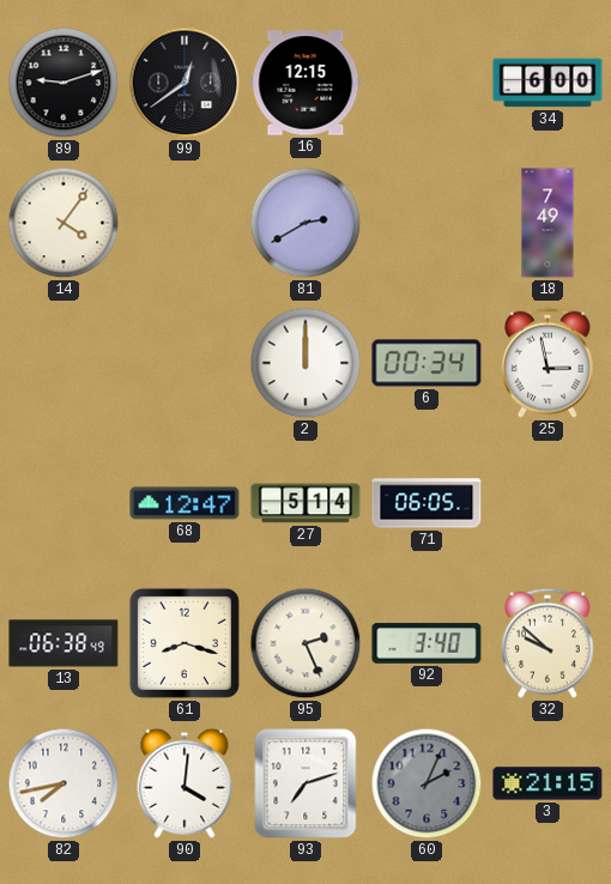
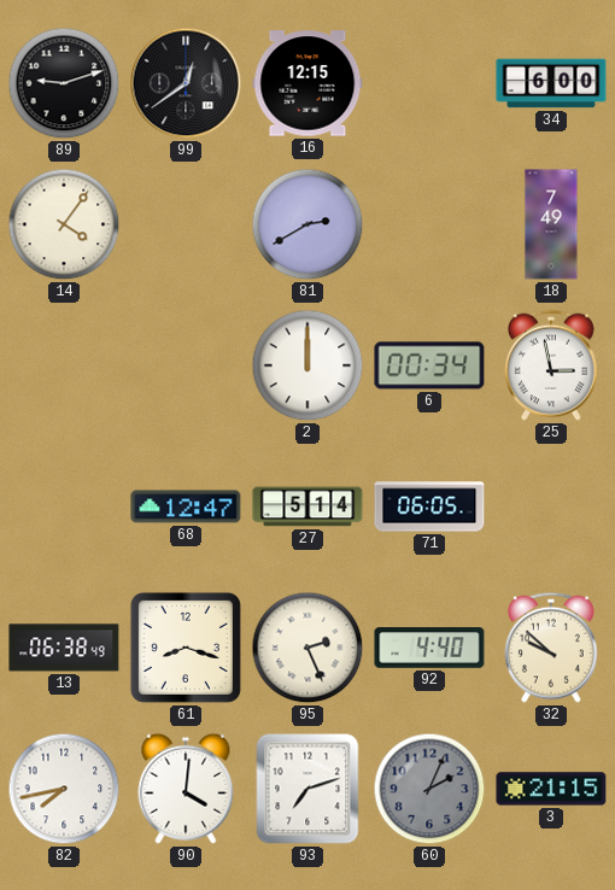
92: 3:40 -> 4:40 (429, 648)
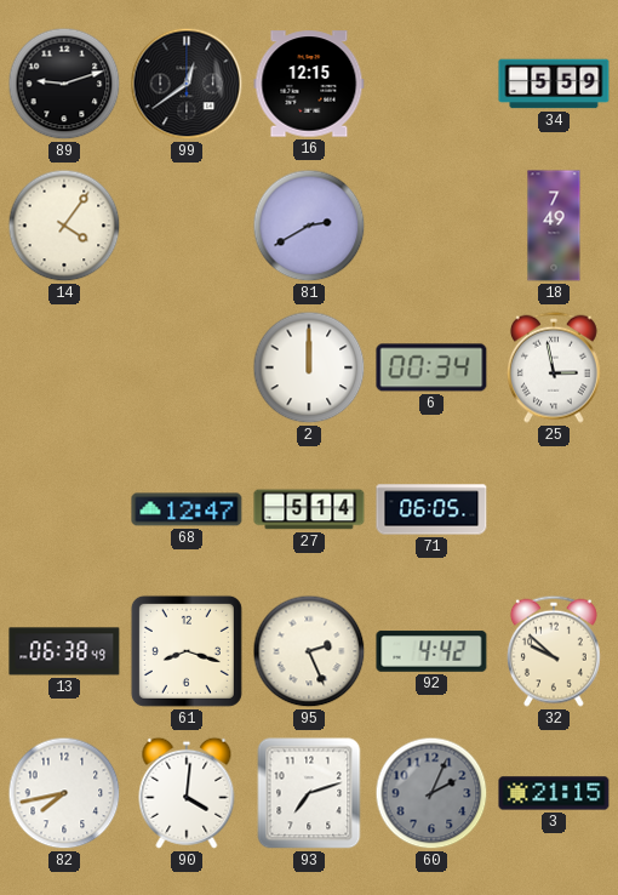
34: 6:00 -> 5:59 (554, 84)
92: 4:40 -> 4:42 (431, 651)
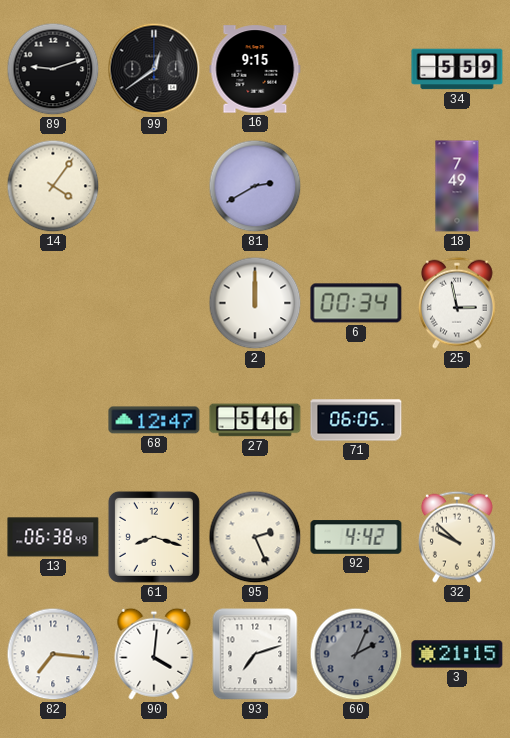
16: 12:15 -> 9:15 (255, 69)
27: 5:14 -> 5:46 (255, 420)
82: 7:43 -> 7:16 (53, 654)
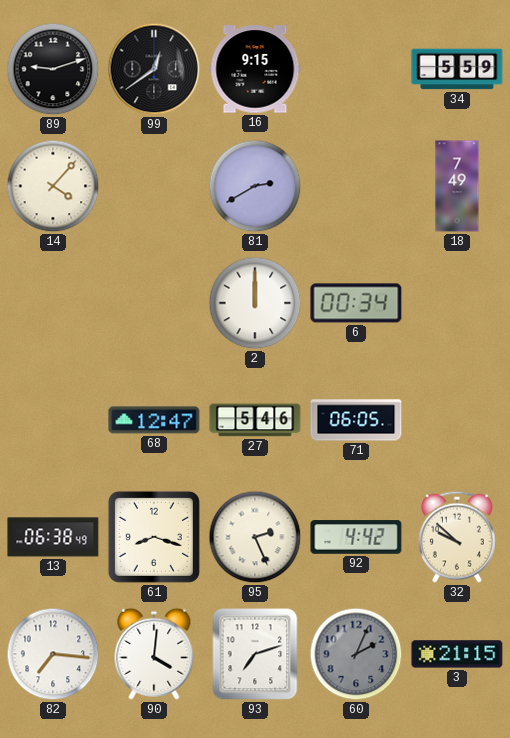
14: 4:06 -> 4:07 (53, 186)
25: 2:58 -> none (457, 303)
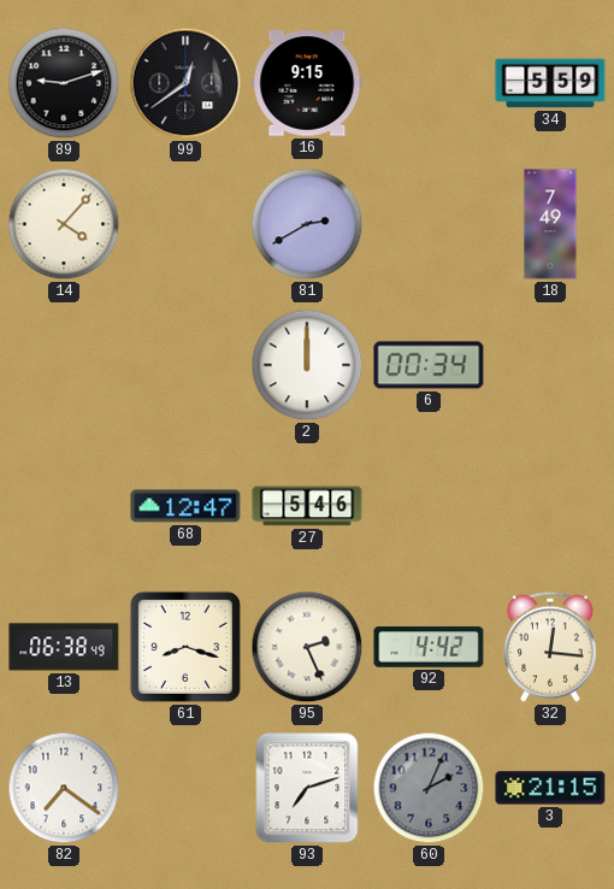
71: 06:05 -> none (356, 420)
32: 9:52 -> 12:16 (550, 647)
82: 7:16 -> 7:21 (64, 788)
90: 4:01 -> none (154, 654)
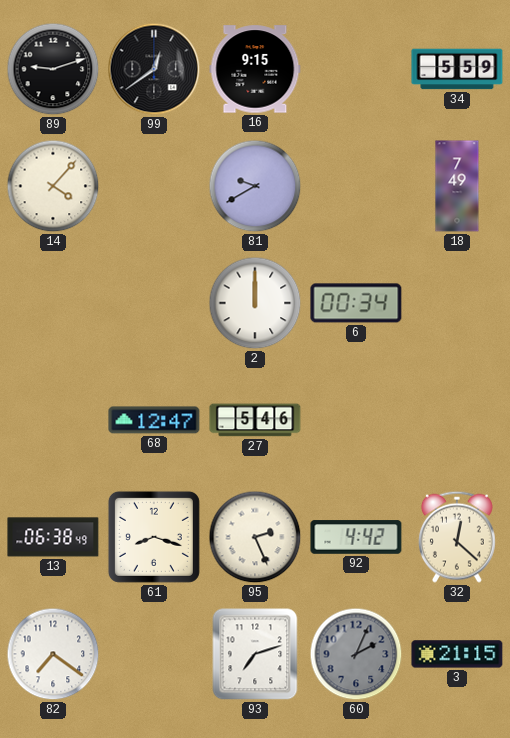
81: 2:40 -> 9:40 (255, 186)
32: 12:16 -> 12:22 (457, 537)
